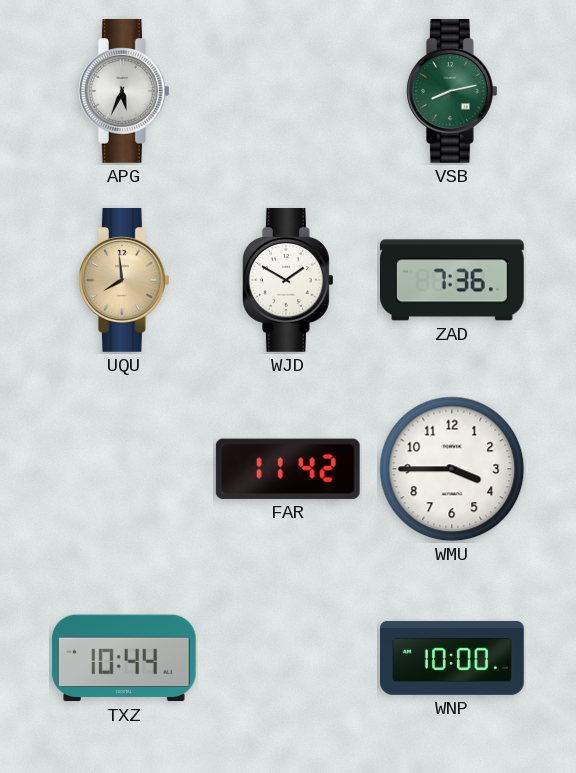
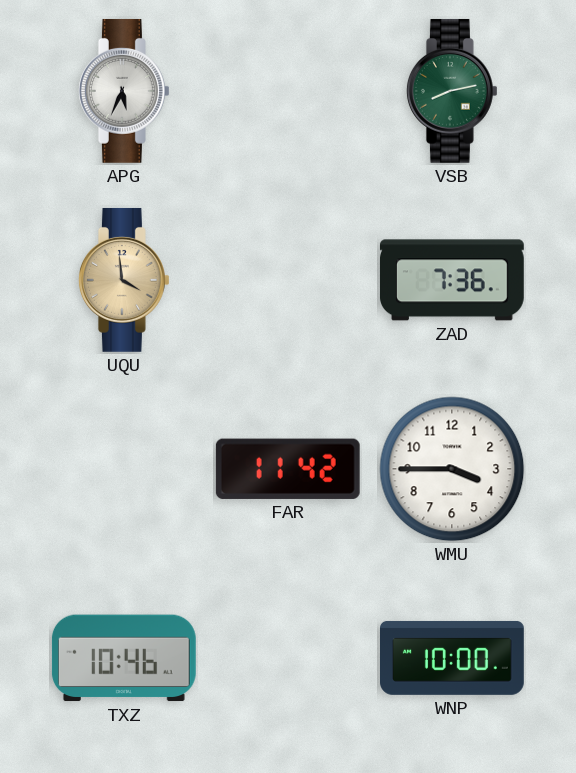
UQU: 7:59 -> 3:59 (124, 280)
WJD: 1:50 -> none (288, 280)
TXZ: 10:44 -> 10:46 (124, 658)
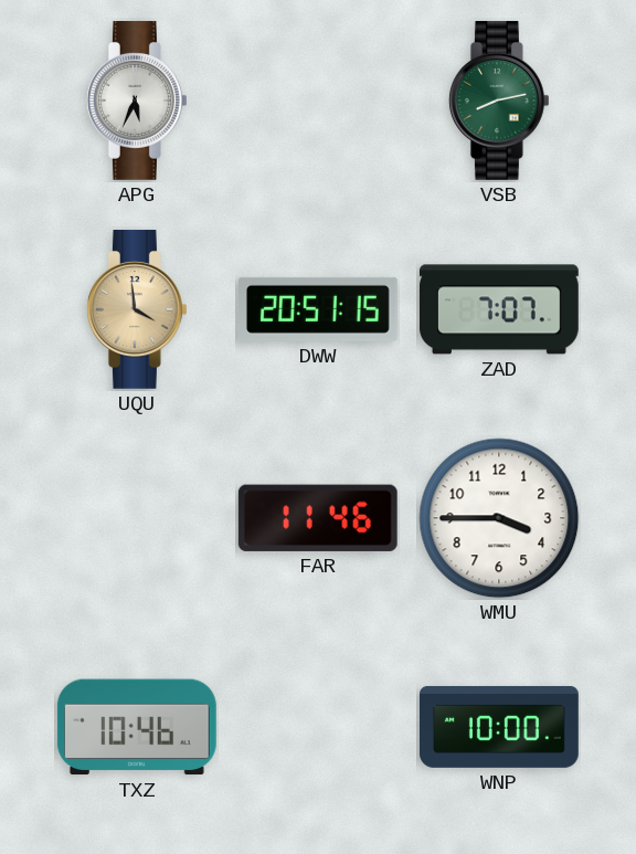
DWW: none -> 20:51 (319, 309)
ZAD: 7:36 -> 7:07 (499, 309)
FAR: 11:42 -> 11:46 (318, 518)
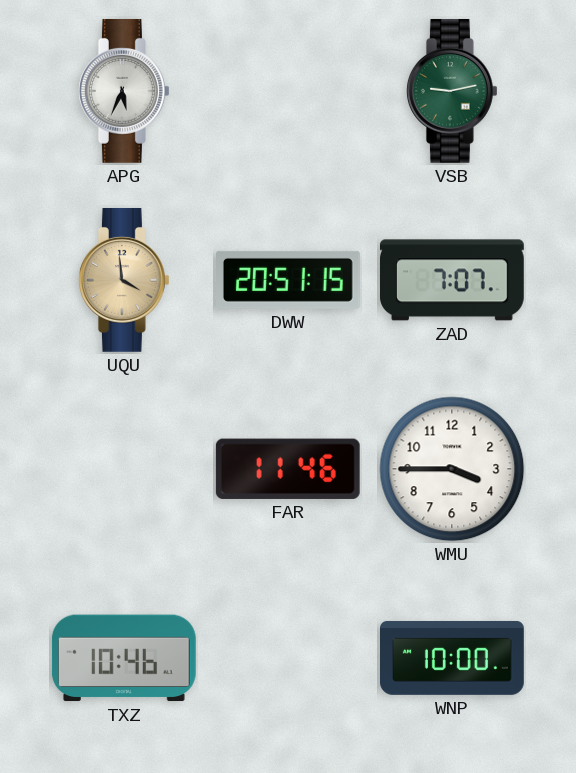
VSB: 8:13 -> 9:13 (452, 91)
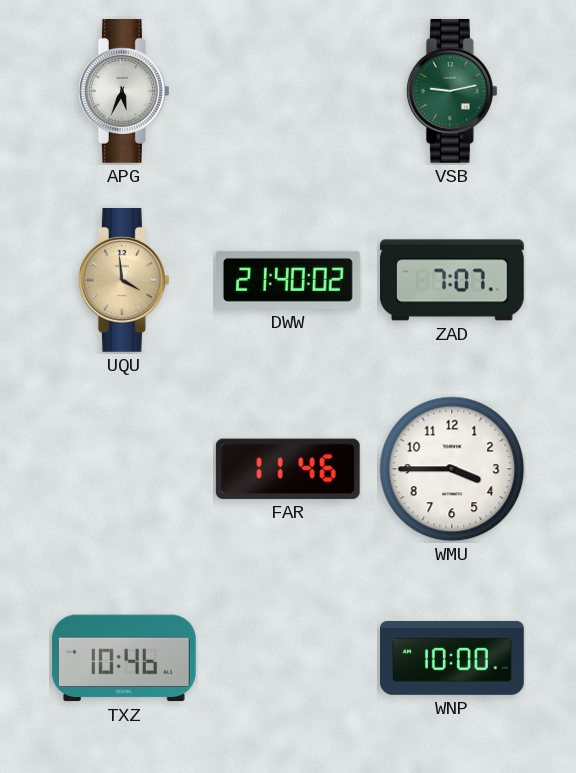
DWW: 20:51 -> 21:40 (289, 280)
